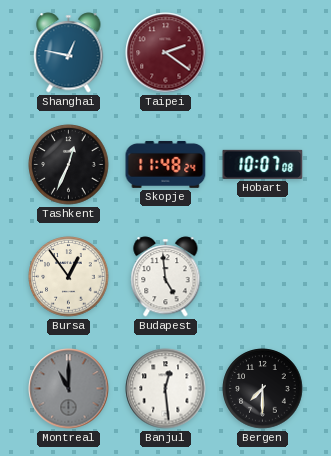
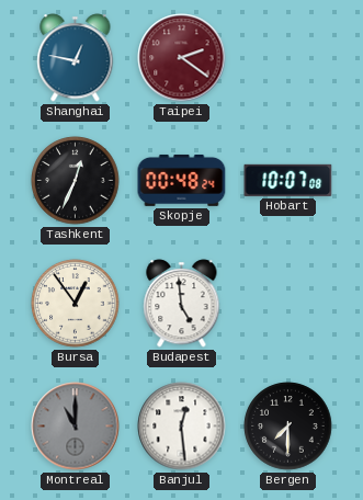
Skopje: 11:48 -> 00:48 (182, 180)
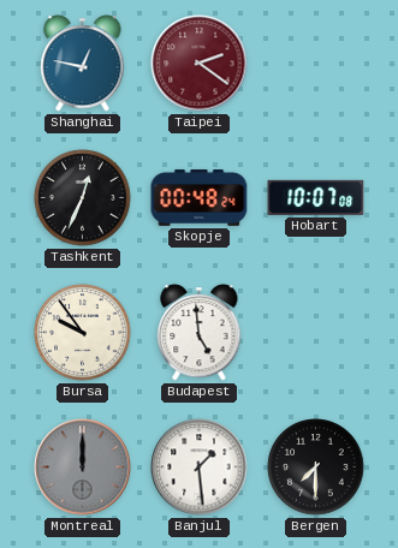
Bursa: 12:54 -> 9:54 (83, 333)
Montreal: 11:00 -> 12:00 (83, 467)
Banjul: 12:29 -> 1:29 (200, 467)
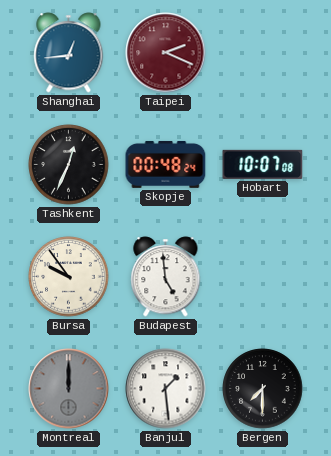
Shanghai: 12:47 -> 12:44 (69, 53)
Taipei: 2:21 -> 2:19 (166, 53)
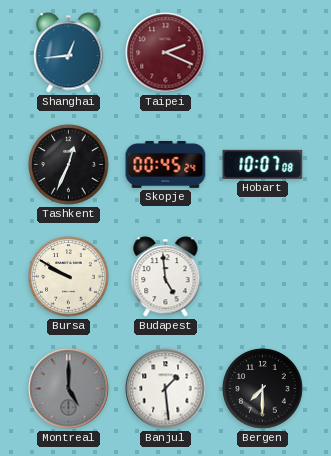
Skopje: 00:48 -> 00:45 (166, 164)
Bursa: 9:54 -> 9:50 (69, 277)
Montreal: 12:00 -> 5:00 (69, 389)
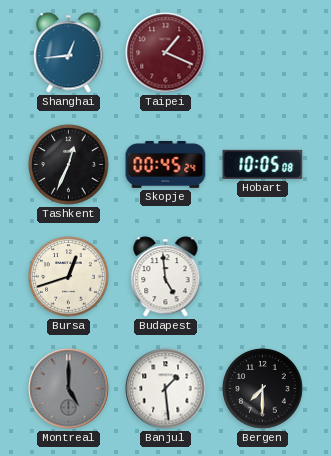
Taipei: 2:19 -> 1:19 (166, 53)
Hobart: 10:07 -> 10:05 (263, 164)
Bursa: 9:50 -> 12:42 (69, 277)
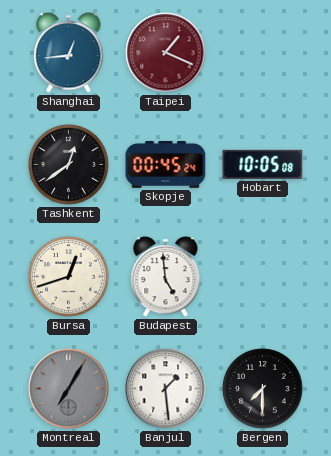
Tashkent: 12:34 -> 12:39 (69, 165)
Montreal: 5:00 -> 7:05 (69, 389)
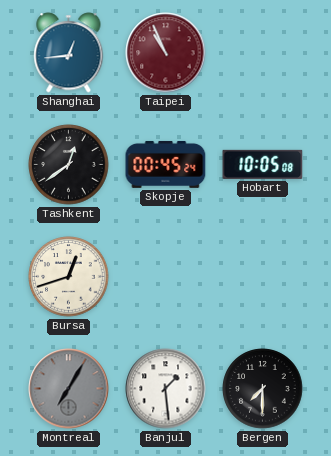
Taipei: 1:19 -> 10:56 (166, 53)
Budapest: 4:59 -> none (166, 277)
